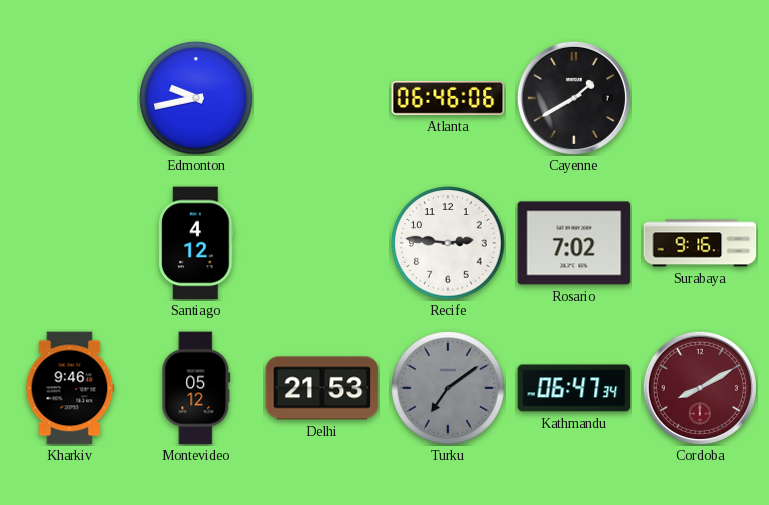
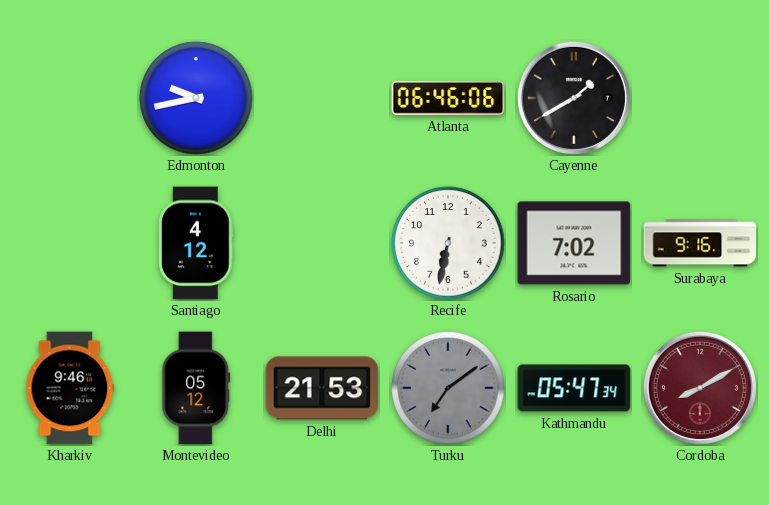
Recife: 2:46 -> 6:32 (448, 243)
Kathmandu: 06:47 -> 05:47 (574, 388)
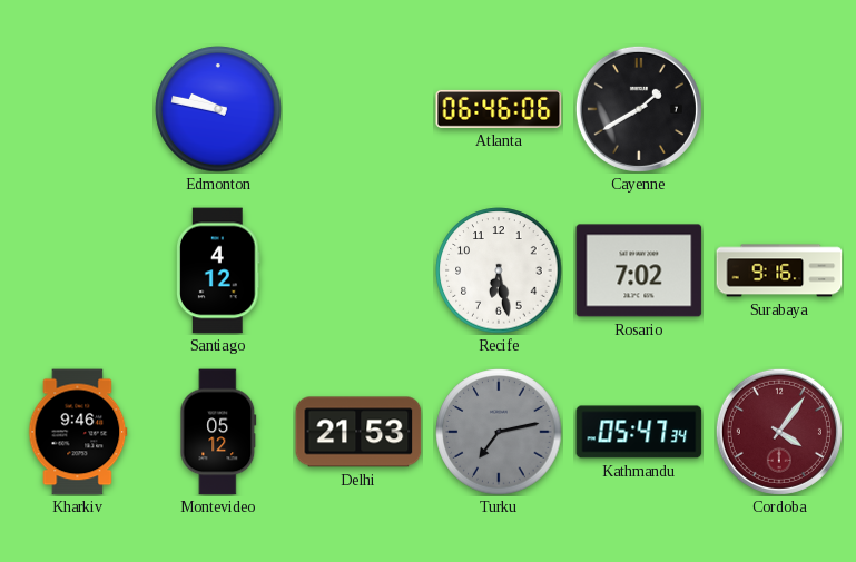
Edmonton: 9:43 -> 9:47 (218, 109)
Recife: 6:32 -> 6:28 (499, 270)
Turku: 7:09 -> 7:13 (499, 432)
Cordoba: 8:10 -> 4:06 (779, 432)
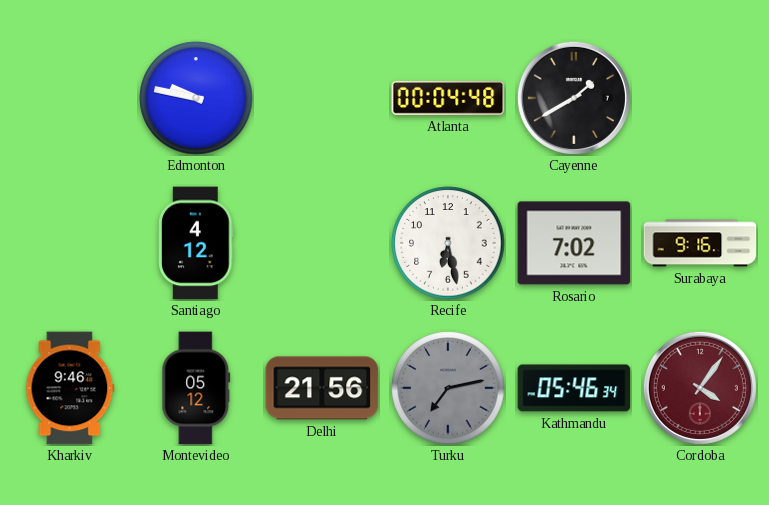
Atlanta: 06:46 -> 00:04 (448, 98)
Delhi: 21:53 -> 21:56 (322, 388)
Kathmandu: 05:47 -> 05:46 (574, 388)
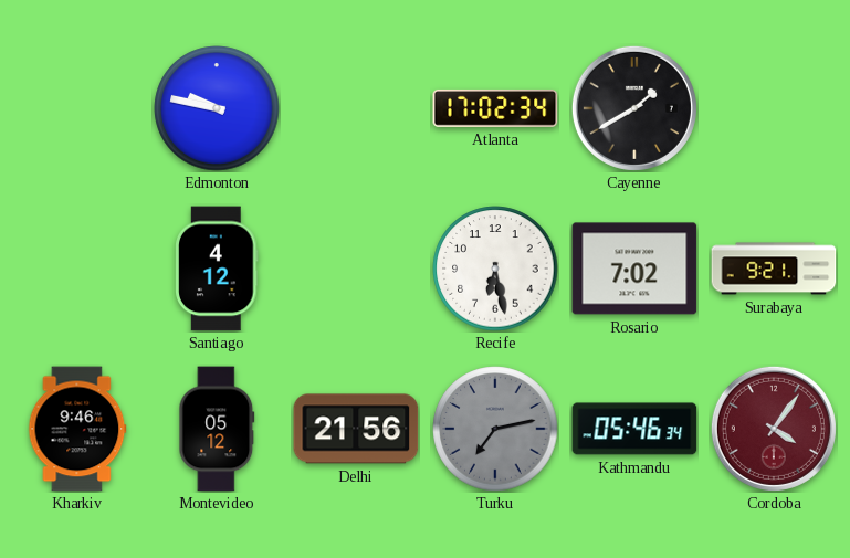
Atlanta: 00:04 -> 17:02 (495, 108)
Surabaya: 9:16 -> 9:21 (774, 269)
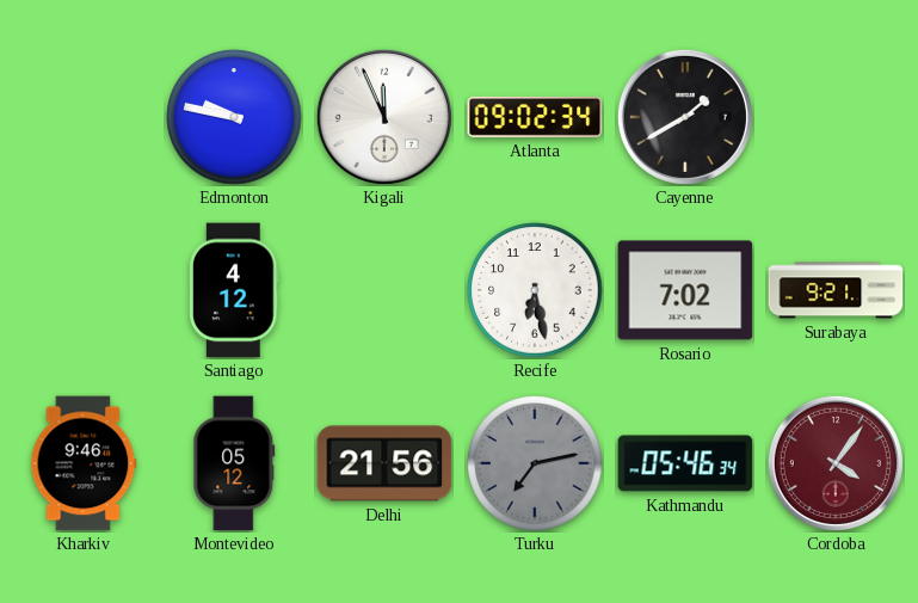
Kigali: none -> 11:56 (384, 117)
Atlanta: 17:02 -> 09:02 (535, 117)
